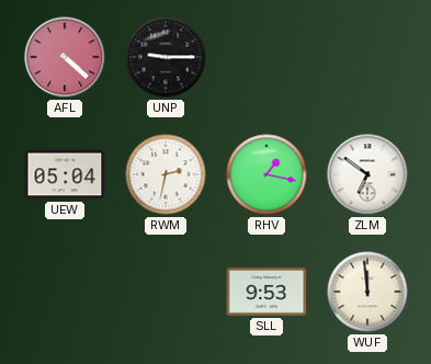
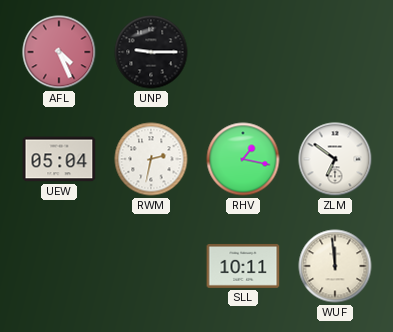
AFL: 4:22 -> 4:26 (59, 52)
SLL: 9:53 -> 10:11 (243, 266)
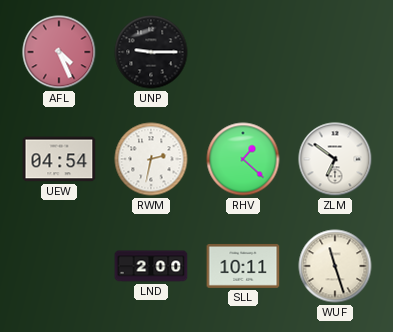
UEW: 05:04 -> 04:54 (59, 159)
RHV: 1:17 -> 1:22 (243, 159)
LND: none -> 2:00 (151, 266)
WUF: 11:59 -> 11:27 (335, 266)
